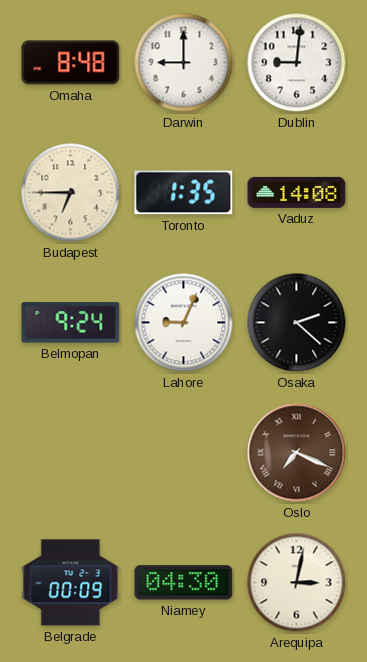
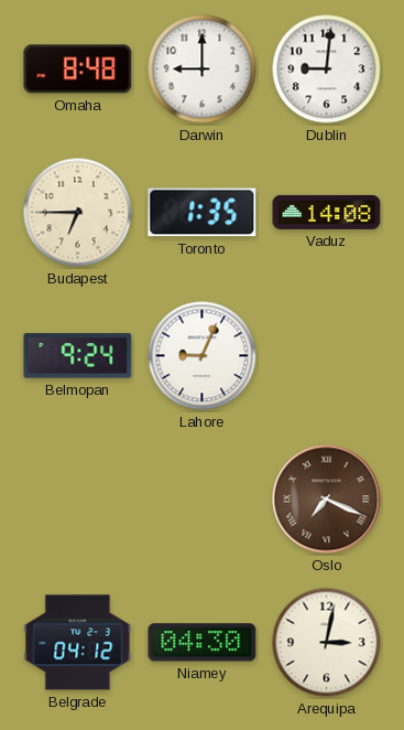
Osaka: 2:22 -> none (297, 323)
Belgrade: 00:09 -> 04:12 (78, 643)
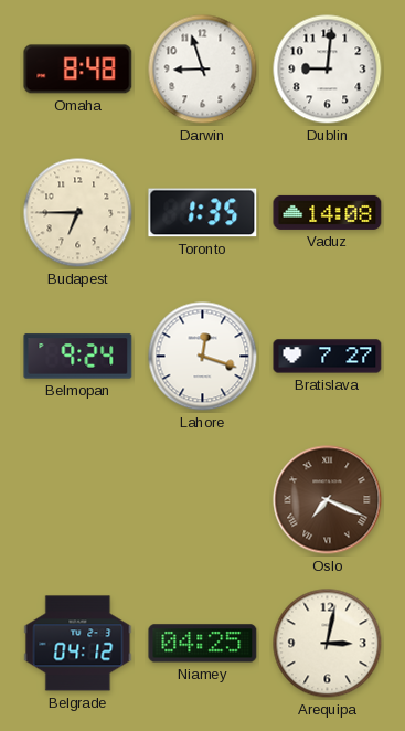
Darwin: 9:00 -> 8:57 (203, 70)
Lahore: 9:04 -> 12:18 (203, 357)
Bratislava: none -> 7:27 (328, 357)
Niamey: 04:30 -> 04:25 (203, 644)
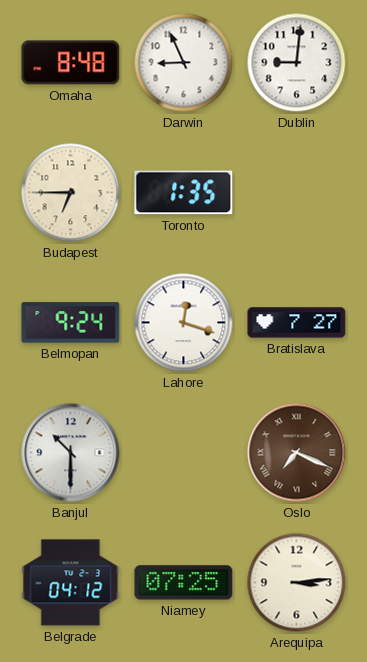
Darwin: 8:57 -> 8:56 (184, 63)
Vaduz: 14:08 -> none (328, 212)
Banjul: none -> 10:30 (71, 453)
Niamey: 04:25 -> 07:25 (184, 583)
Arequipa: 3:02 -> 3:14 (297, 583)
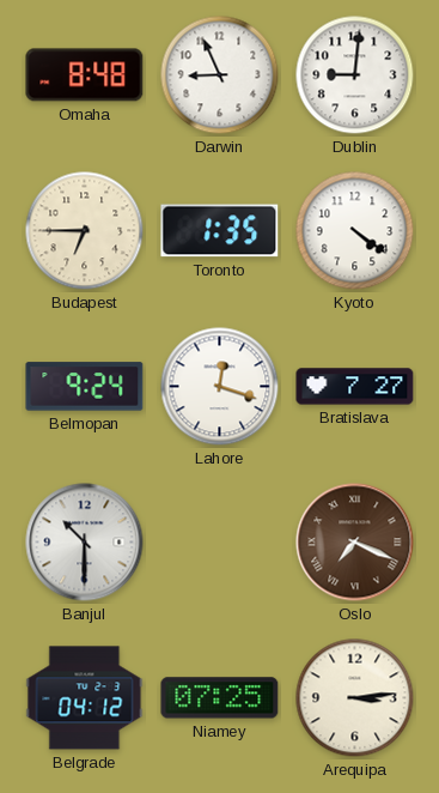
Kyoto: none -> 4:21 (355, 231)
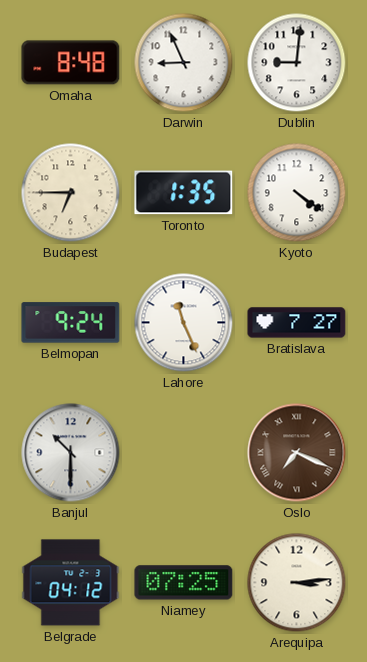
Lahore: 12:18 -> 11:26 (184, 323)
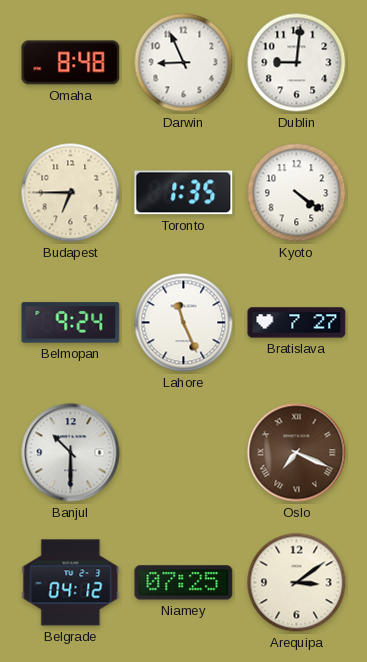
Arequipa: 3:14 -> 3:09 (297, 583)
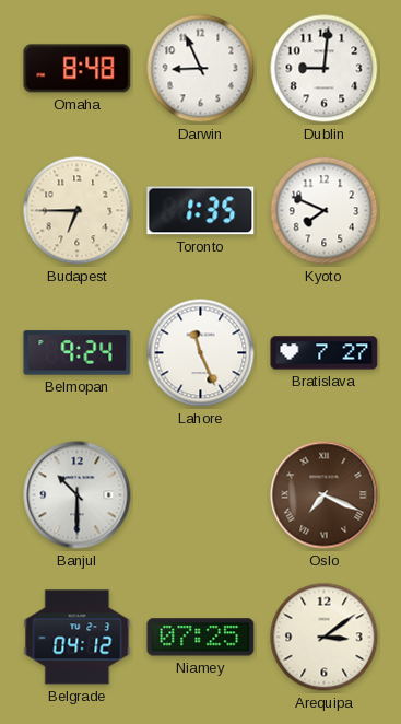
Kyoto: 4:21 -> 7:49 (325, 211)
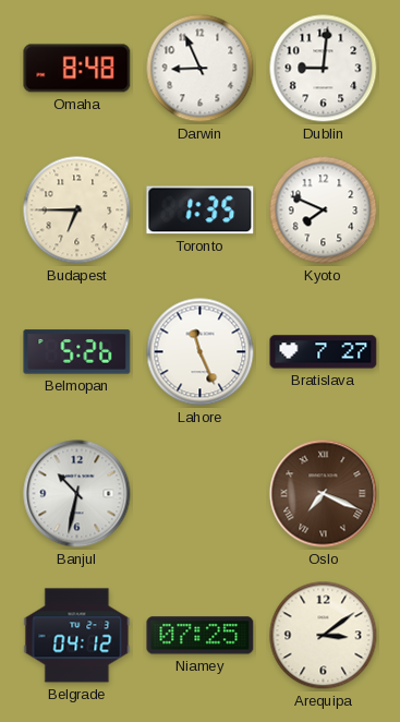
Belmopan: 9:24 -> 5:26 (77, 352)
Banjul: 10:30 -> 10:32 (77, 494)
